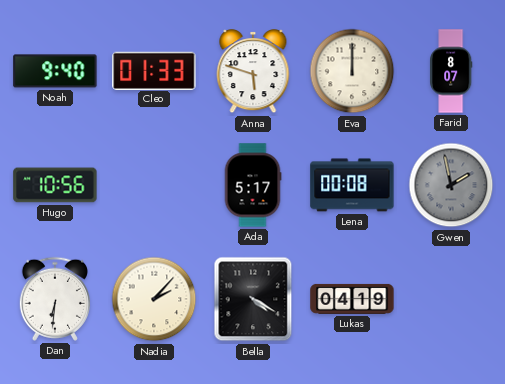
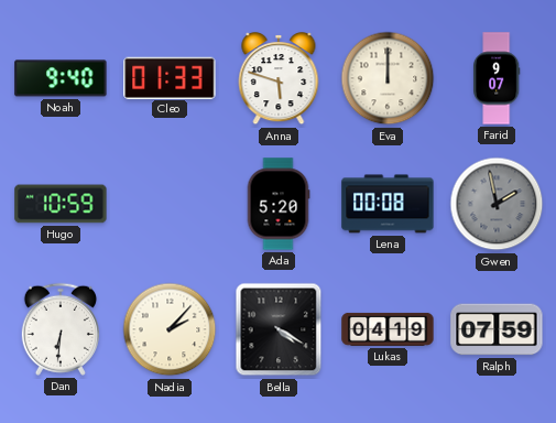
Farid: 8:07 -> 9:07 (497, 78)
Hugo: 10:56 -> 10:59 (61, 204)
Ada: 5:17 -> 5:20 (279, 204)
Ralph: none -> 07:59 (497, 329)
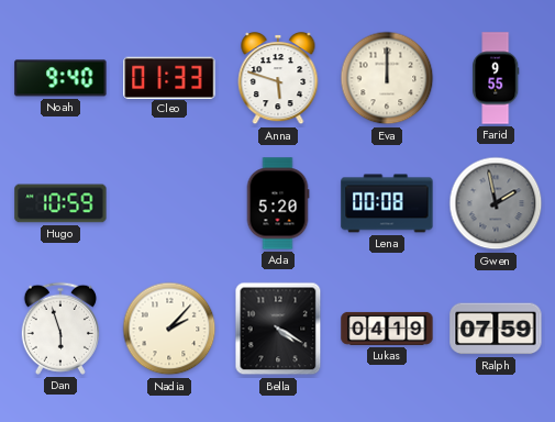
Farid: 9:07 -> 9:55 (496, 78)
Dan: 6:31 -> 5:57 (60, 329)
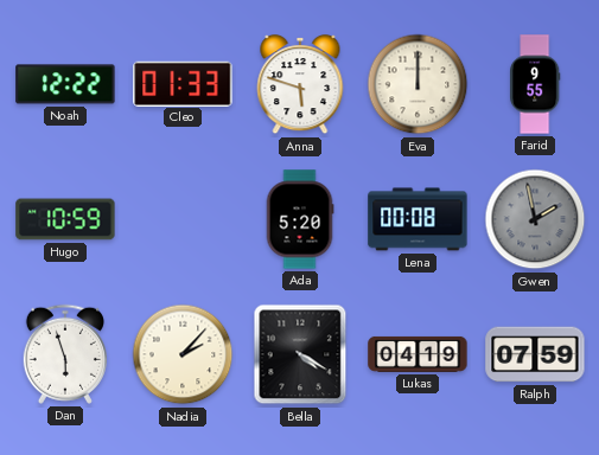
Noah: 9:40 -> 12:22 (65, 84)
